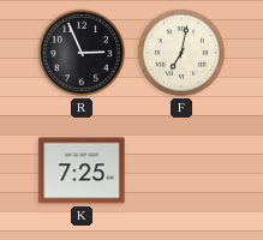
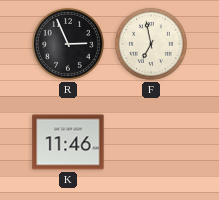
F: 7:02 -> 6:58 (151, 44)
K: 7:25 -> 11:46 (68, 142)
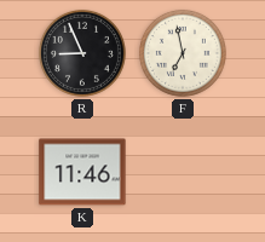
R: 2:56 -> 8:56 (82, 53)
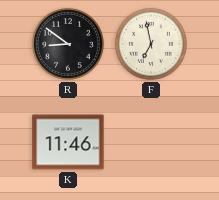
R: 8:56 -> 8:51 (68, 44)
